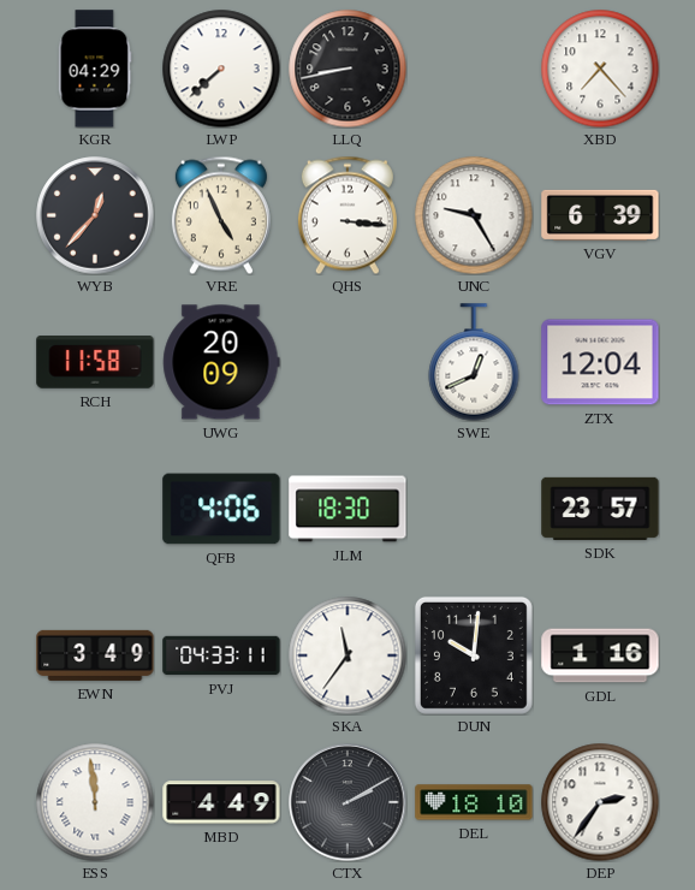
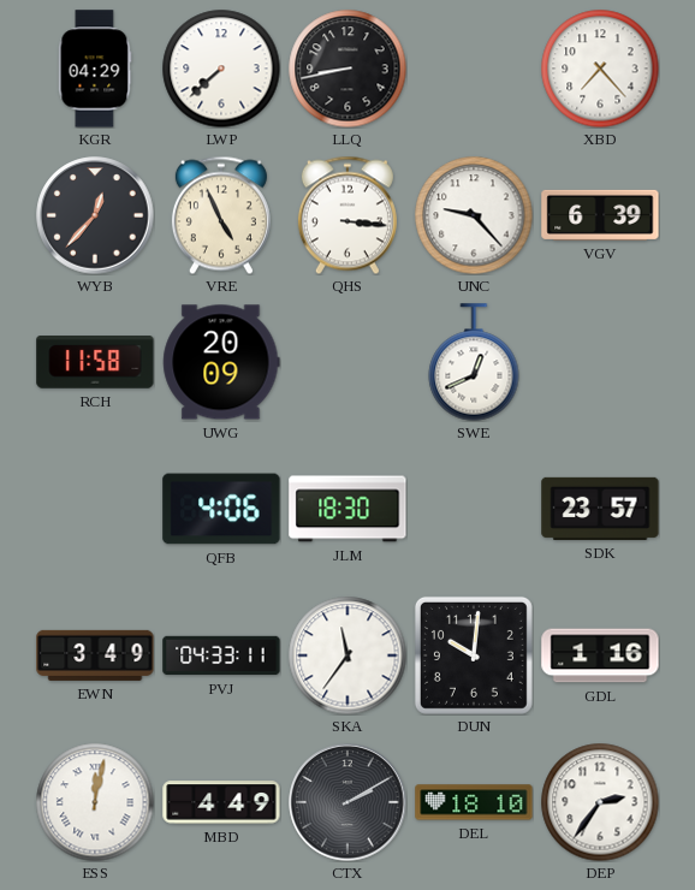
UNC: 9:25 -> 9:23 (474, 215)
ZTX: 12:04 -> none (600, 362)
ESS: 11:59 -> 12:02 (95, 802)
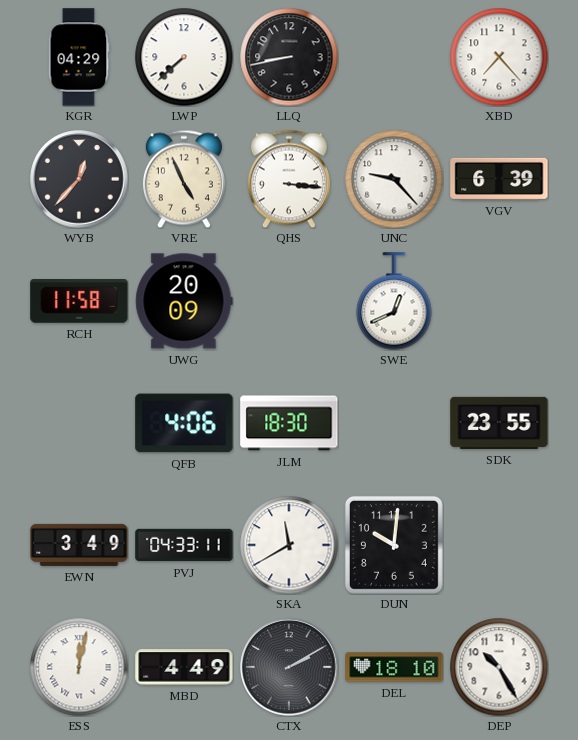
SDK: 23:57 -> 23:55 (499, 423)
SKA: 11:36 -> 11:40 (289, 545)
GDL: 1:16 -> none (600, 655)
DEP: 2:36 -> 10:25 (499, 667)
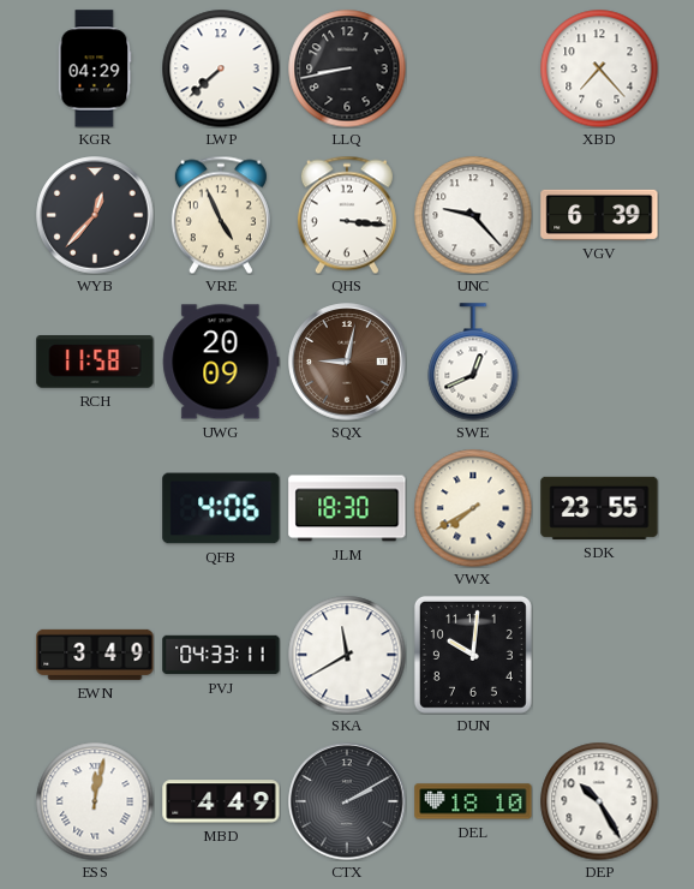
SQX: none -> 9:02 (347, 362)
VWX: none -> 7:40 (473, 508)
